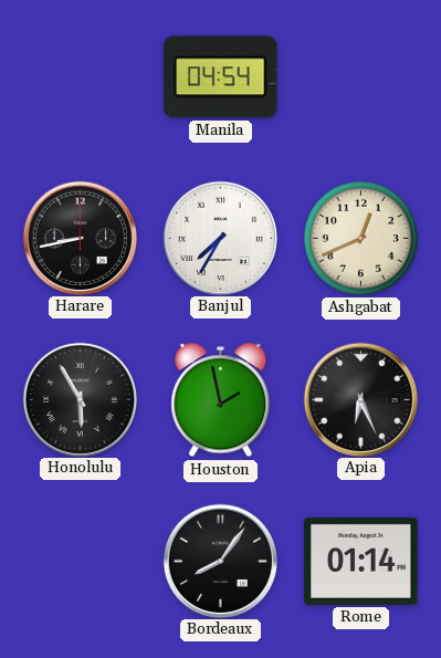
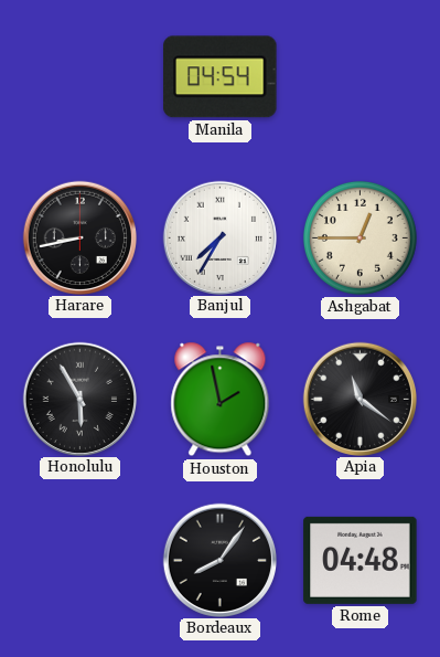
Ashgabat: 12:41 -> 12:45 (359, 237)
Apia: 6:26 -> 11:21 (359, 399)
Rome: 01:14 -> 04:48 (361, 560)
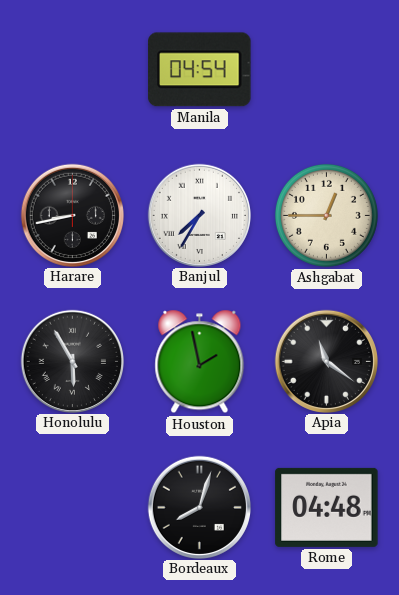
Bordeaux: 8:06 -> 8:03 (199, 507)
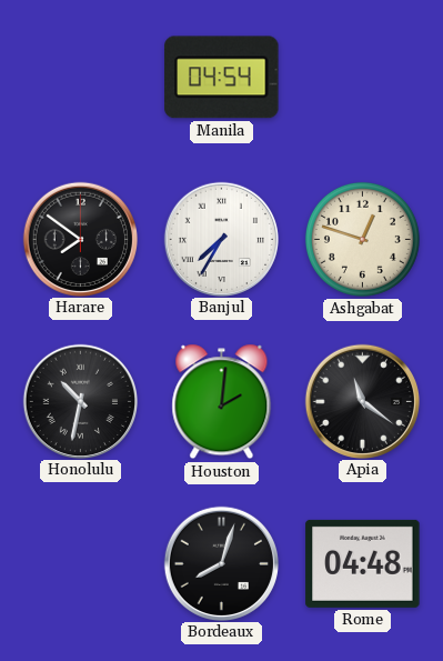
Harare: 8:43 -> 7:51 (80, 239)
Ashgabat: 12:45 -> 12:48 (362, 239)
Honolulu: 5:55 -> 10:32 (80, 401)
Houston: 1:58 -> 2:01 (222, 402)
